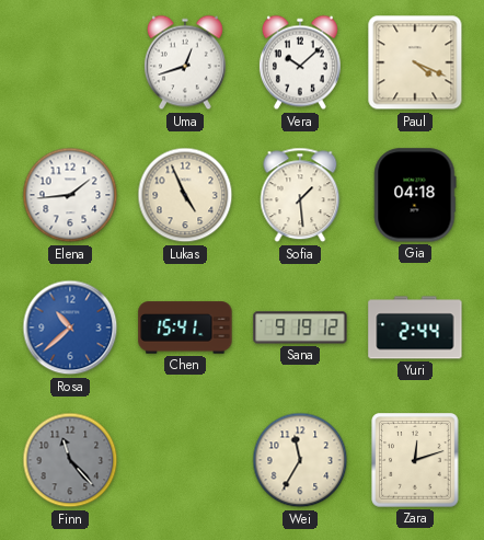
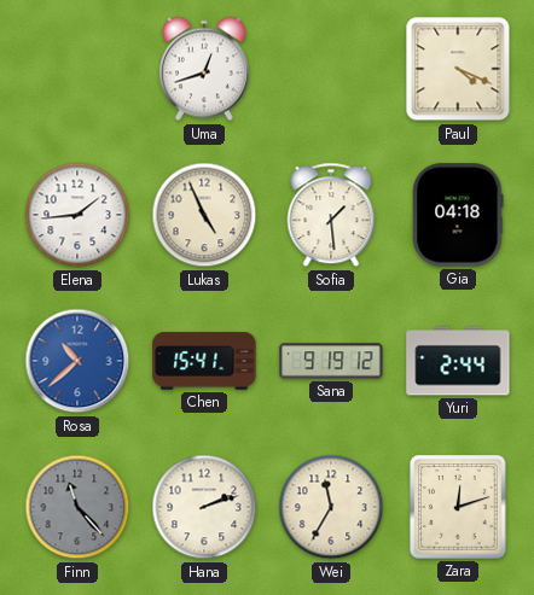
Vera: 10:08 -> none (300, 62)
Hana: none -> 2:12 (204, 507)
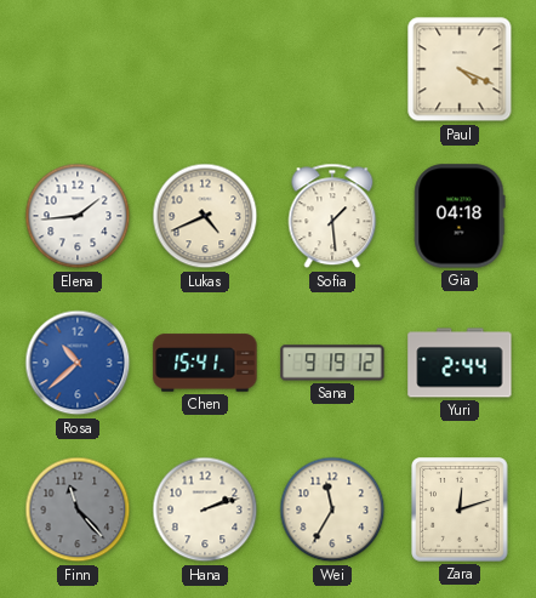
Uma: 12:42 -> none (204, 69)
Lukas: 4:56 -> 4:41 (205, 216)
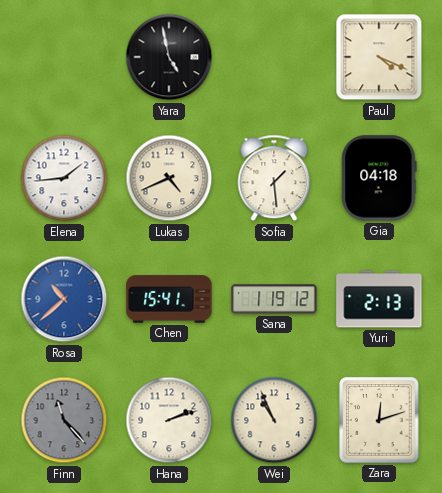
Yara: none -> 4:58 (169, 57)
Sana: 9:19 -> 1:19 (274, 299)
Yuri: 2:44 -> 2:13 (379, 299)
Wei: 11:35 -> 10:56 (274, 420)
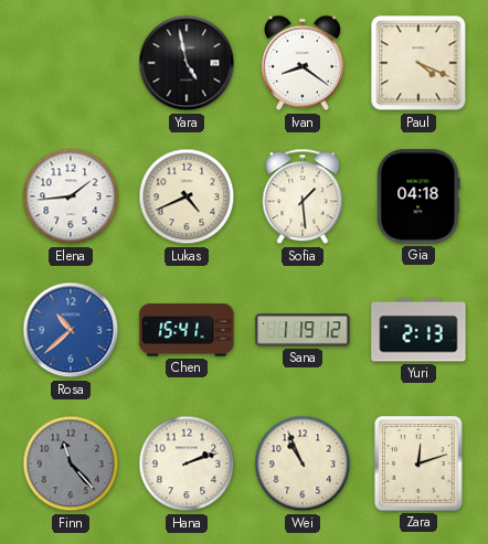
Ivan: none -> 8:21 (303, 63)
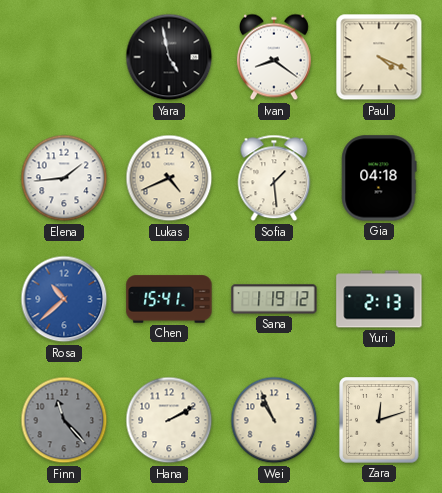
Hana: 2:12 -> 2:10 (169, 420)
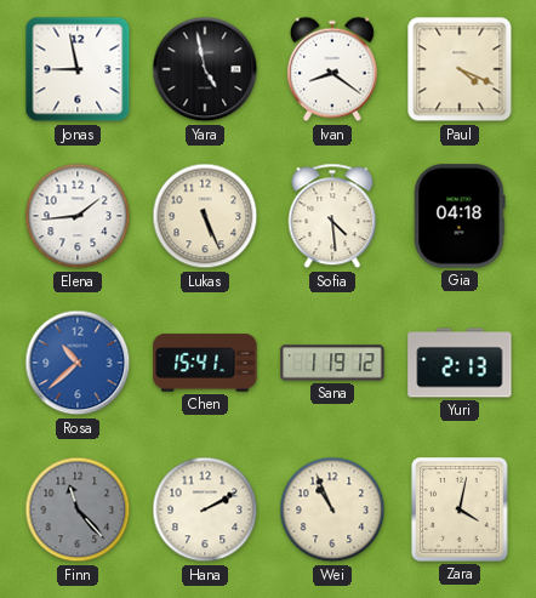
Jonas: none -> 8:58 (78, 69)
Lukas: 4:41 -> 5:26 (205, 216)
Sofia: 1:29 -> 4:29 (332, 216)
Zara: 12:12 -> 4:02 (460, 509)
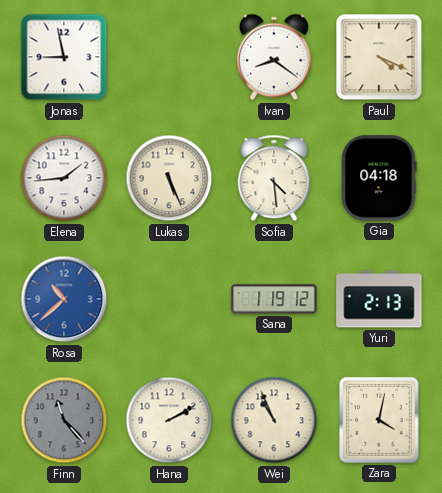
Yara: 4:58 -> none (205, 69)
Chen: 15:41 -> none (205, 363)
